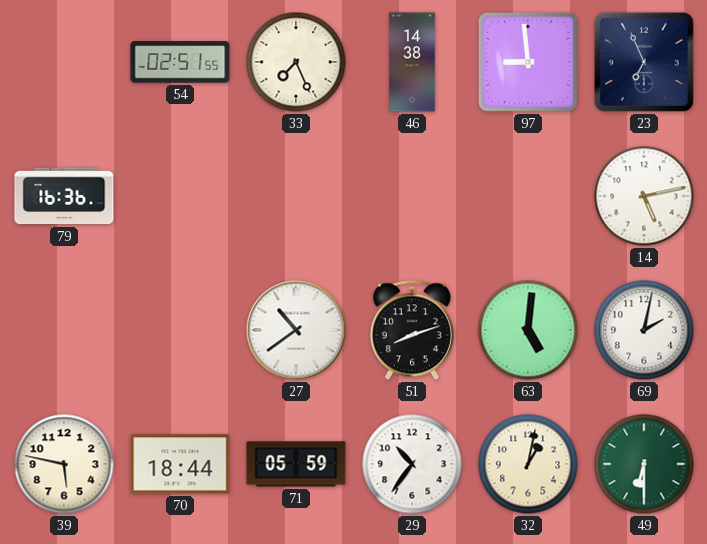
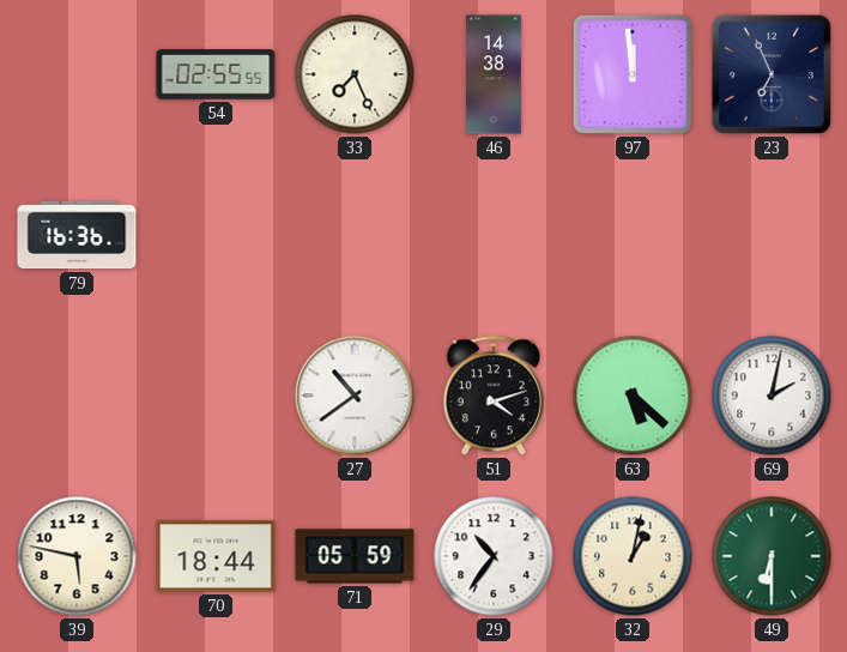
54: 02:51 -> 02:55 (216, 74)
97: 8:59 -> 11:59 (633, 74)
14: 5:13 -> none (644, 196)
51: 8:12 -> 4:12 (494, 396)
63: 5:01 -> 5:22 (633, 396)
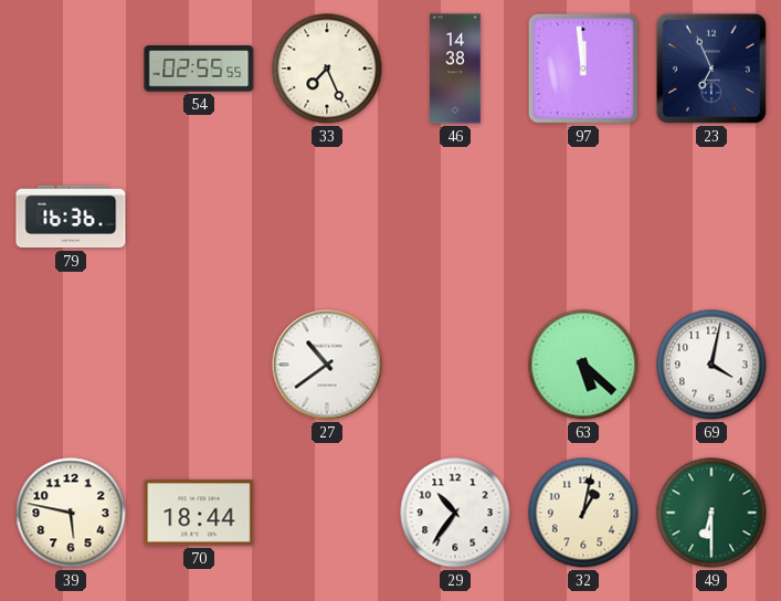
51: 4:12 -> none (494, 396)
69: 2:02 -> 4:02 (711, 365)
71: 05:59 -> none (355, 556)
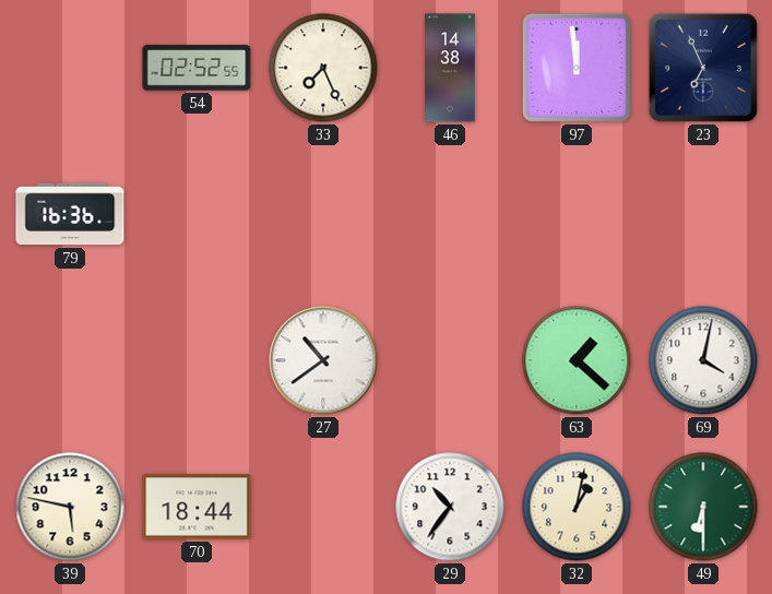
54: 02:55 -> 02:52 (197, 68)
63: 5:22 -> 1:22 (577, 360)
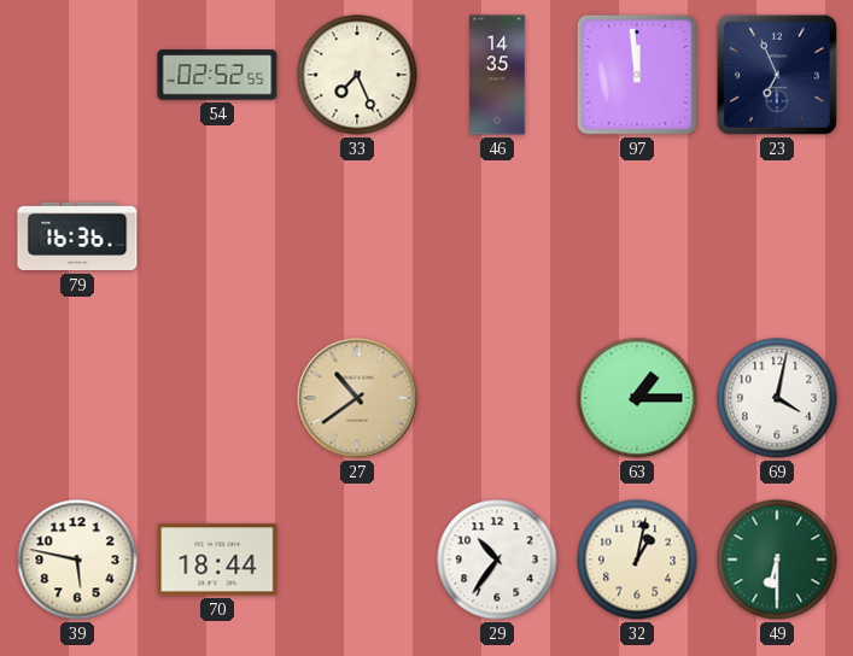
46: 14:38 -> 14:35 (497, 75)
27 dial: white -> champagne (357, 398)
63: 1:22 -> 1:15 (637, 398)
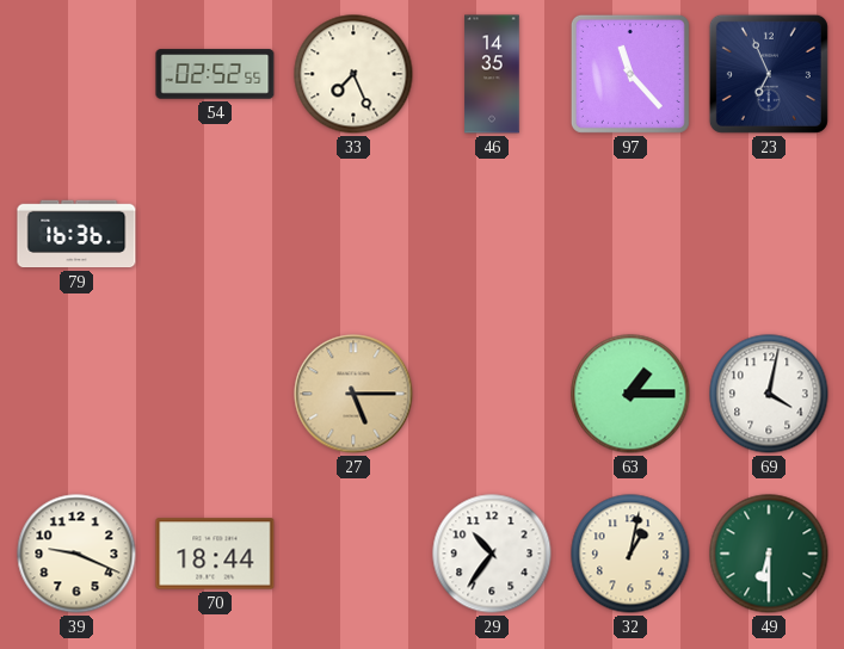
97: 11:59 -> 11:23 (630, 74)
27: 10:39 -> 5:15 (353, 394)
39: 5:47 -> 9:19 (76, 554)
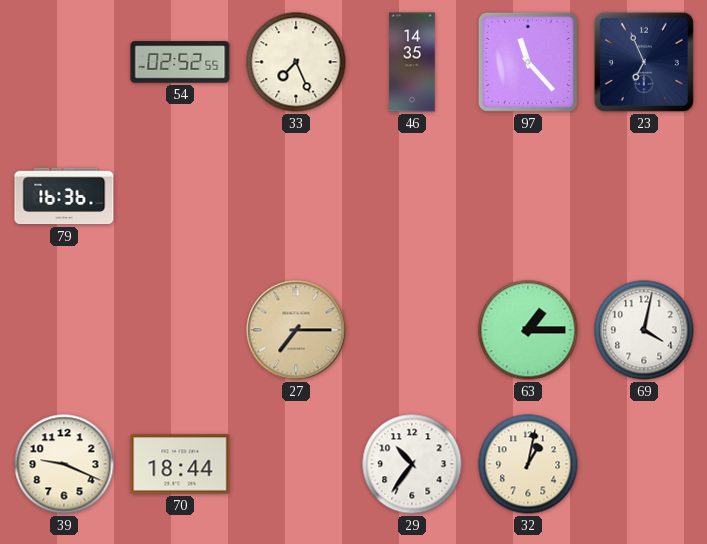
27: 5:15 -> 7:15 (296, 330)
49: 6:30 -> none (769, 554)
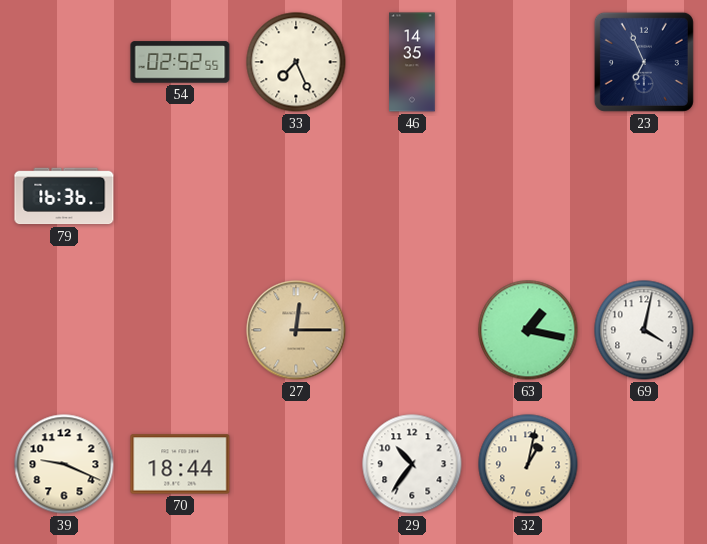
97: 11:23 -> none (528, 62)
27: 7:15 -> 12:15 (296, 330)
63: 1:15 -> 1:17 (528, 330)
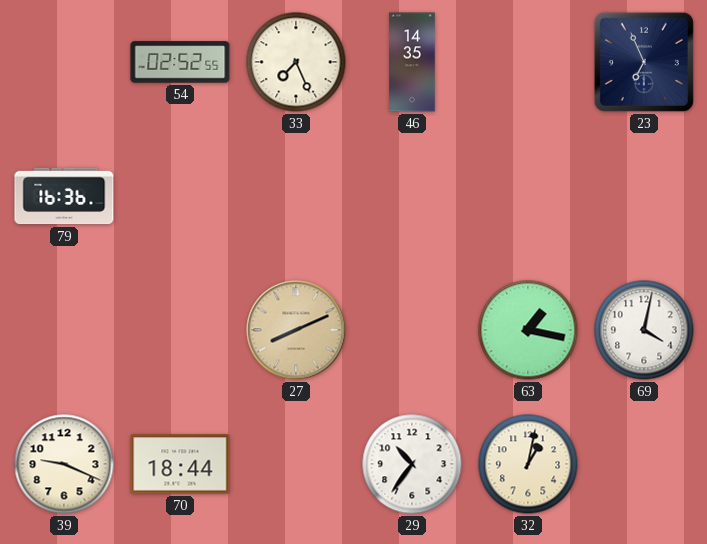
27: 12:15 -> 8:11 (296, 330)
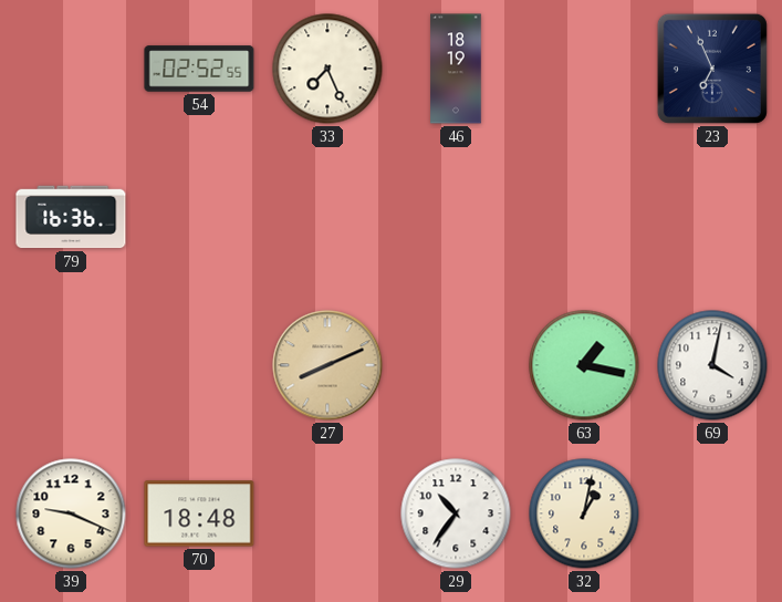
46: 14:35 -> 18:19 (456, 69)
70: 18:44 -> 18:48 (199, 513)
